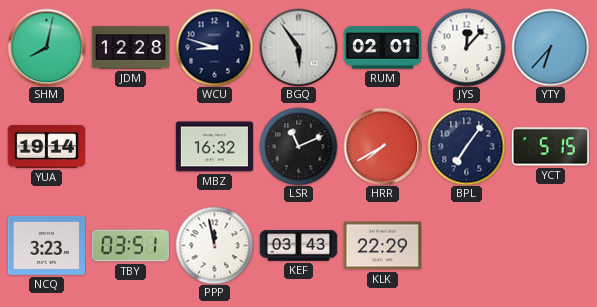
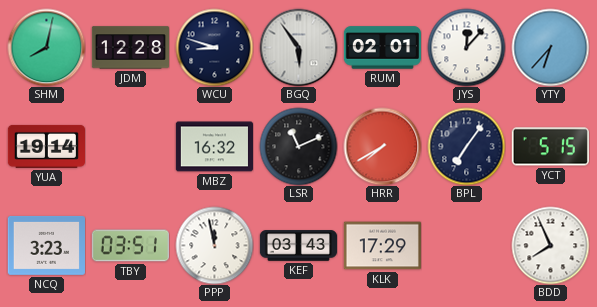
KLK: 22:29 -> 17:29 (382, 246)
BDD: none -> 7:56 (550, 245)
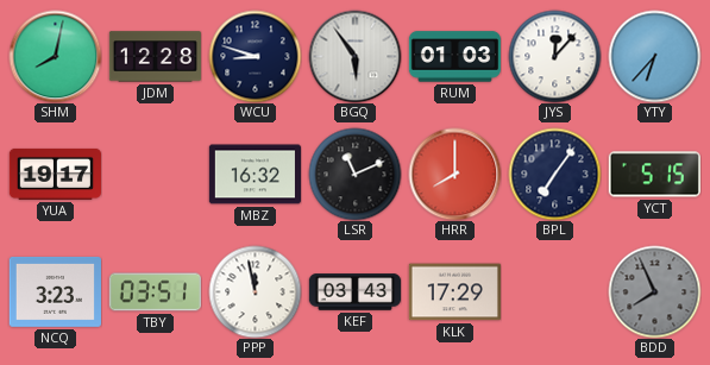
RUM: 02:01 -> 01:03 (454, 57)
YUA: 19:14 -> 19:17 (55, 174)
HRR: 7:40 -> 8:00 (454, 174)
BDD dial: white -> grey (654, 291)
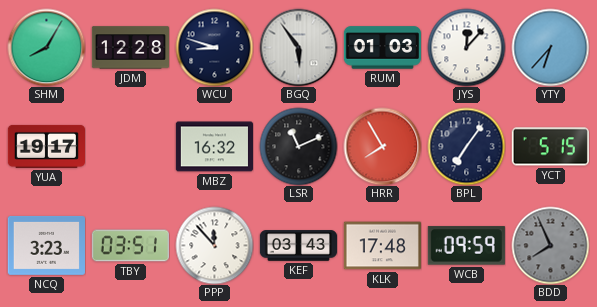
SHM: 8:02 -> 8:05 (46, 47)
HRR: 8:00 -> 7:55 (382, 146)
PPP: 11:58 -> 11:53 (214, 245)
KLK: 17:29 -> 17:48 (382, 246)
WCB: none -> 09:59 (466, 246)
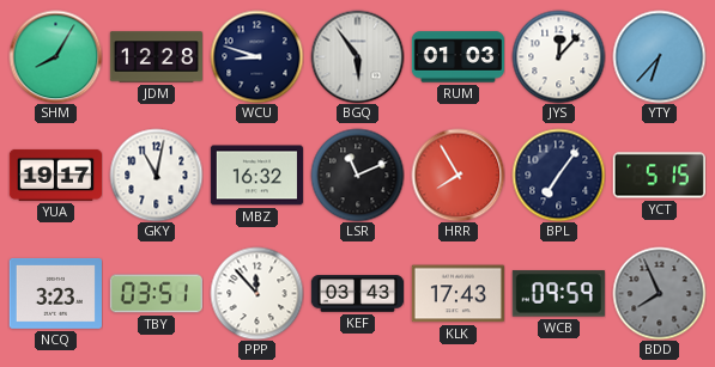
GKY: none -> 11:02 (156, 175)
KLK: 17:48 -> 17:43 (458, 294)
